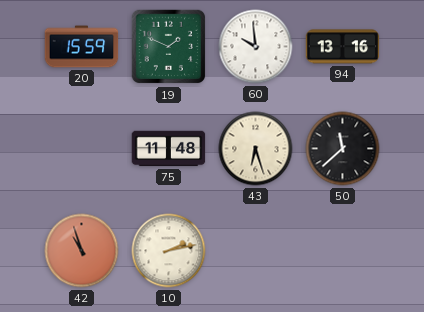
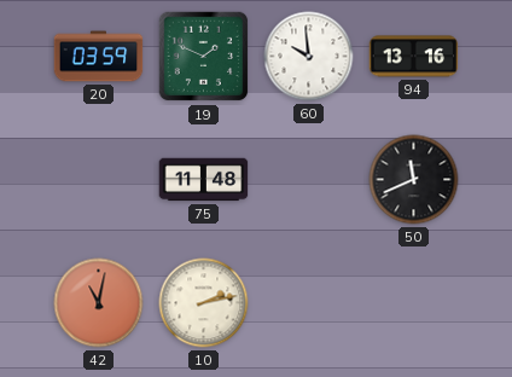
20: 15:59 -> 03:59 (99, 57)
43: 6:27 -> none (256, 149)
50: 11:38 -> 11:41 (414, 180)
42: 10:57 -> 11:02 (99, 303)
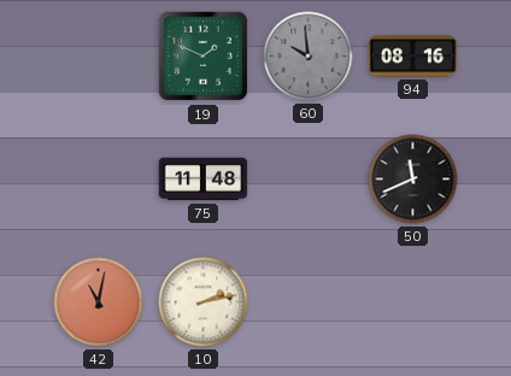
20: 03:59 -> none (99, 57)
60 dial: white -> grey (309, 57)
94: 13:16 -> 08:16 (413, 57)
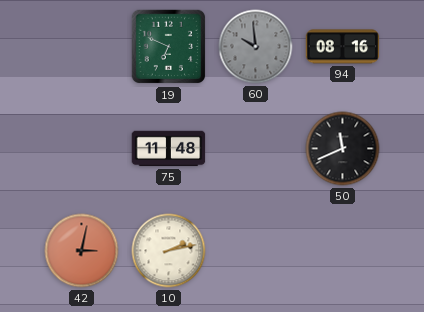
19: 1:49 -> 6:49 (169, 47)
42: 11:02 -> 3:02 (82, 251)
